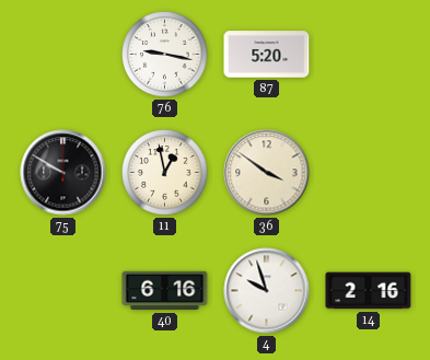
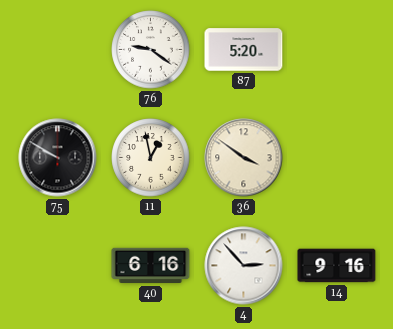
76: 9:17 -> 9:21 (151, 50)
4: 9:57 -> 2:53 (244, 266)
14: 2:16 -> 9:16 (337, 266)
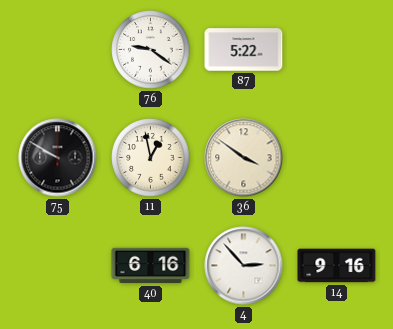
87: 5:20 -> 5:22 (244, 50)
